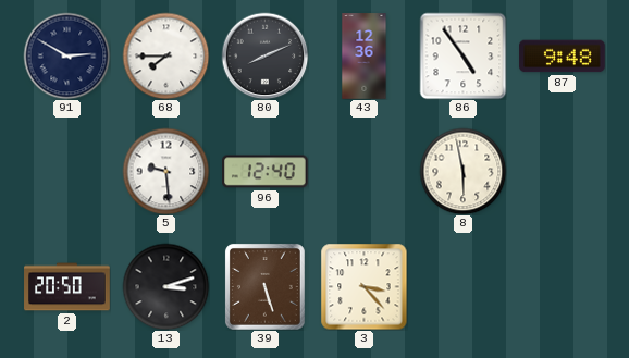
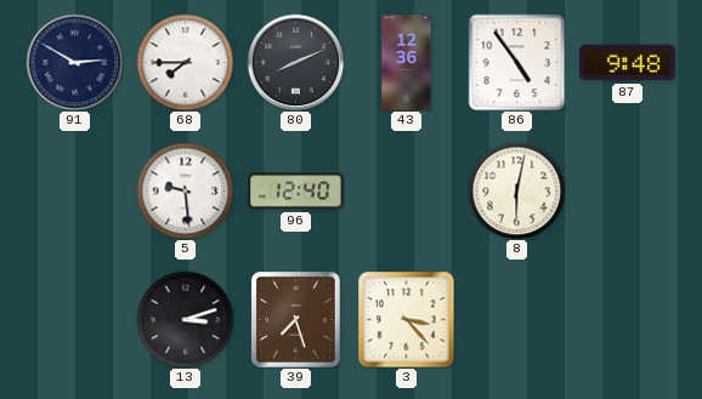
8: 5:58 -> 6:02 (516, 190)
2: 20:50 -> none (67, 287)
39: 5:27 -> 7:27 (295, 319)
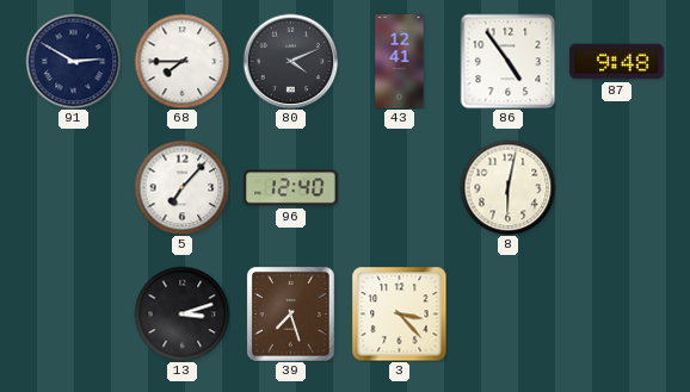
80: 8:11 -> 4:11 (290, 61)
43: 12:36 -> 12:41 (400, 62)
5: 9:29 -> 7:07 (181, 187)
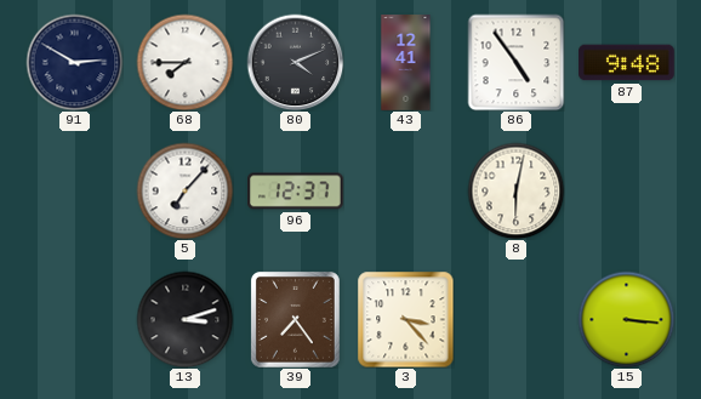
96: 12:40 -> 12:37 (296, 192)
39: 7:27 -> 7:24 (295, 319)
15: none -> 3:16 (626, 319)
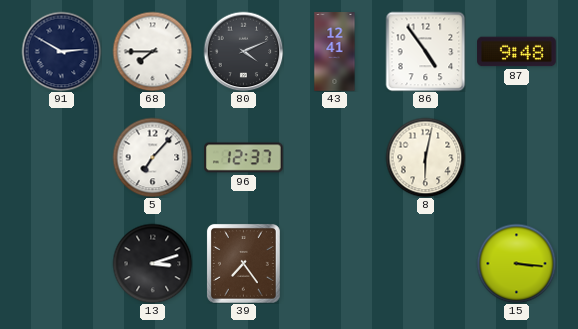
3: 3:23 -> none (405, 319)
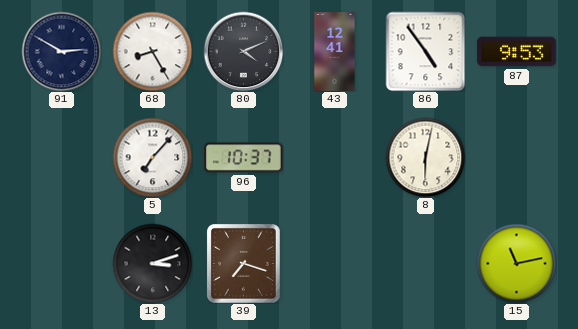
68: 7:45 -> 8:25 (152, 51)
87: 9:48 -> 9:53 (517, 52)
96: 12:37 -> 10:37 (244, 158)
39: 7:24 -> 7:18 (243, 263)
15: 3:16 -> 11:13 (516, 263)
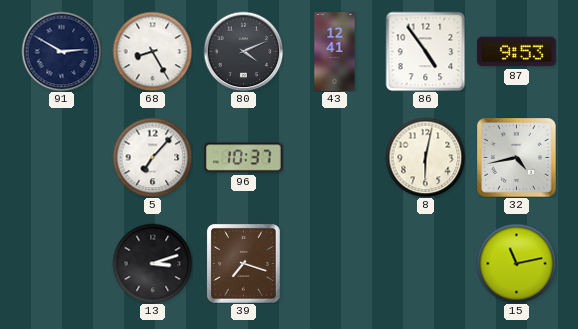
32: none -> 4:43 (517, 158)
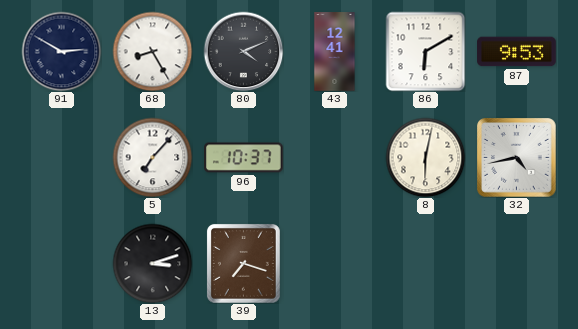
86: 4:54 -> 6:10 (425, 51)
15: 11:13 -> none (516, 263)
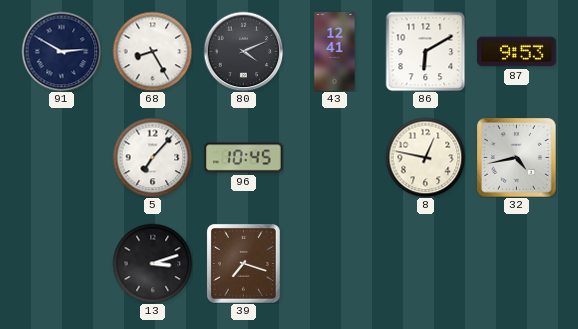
96: 10:37 -> 10:45 (244, 158)
8: 6:02 -> 12:47 (425, 157)
